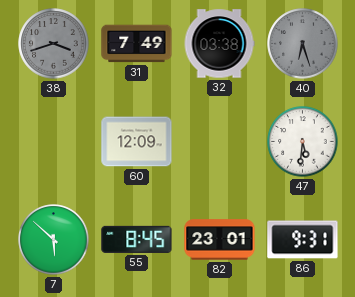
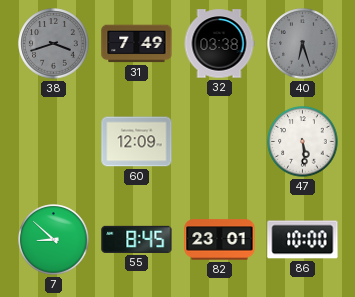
47: 5:31 -> 5:29 (303, 142)
7: 5:52 -> 8:52 (54, 240)
86: 9:31 -> 10:00 (303, 240)
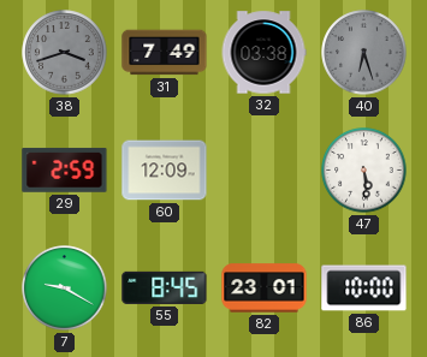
29: none -> 2:59 (65, 169)
7: 8:52 -> 9:20 (65, 288)
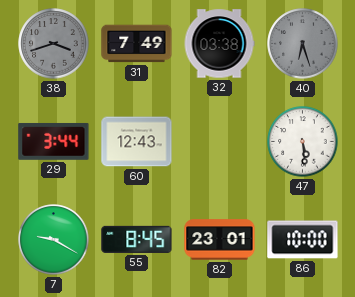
29: 2:59 -> 3:44 (54, 141)
60: 12:09 -> 12:43 (137, 142)
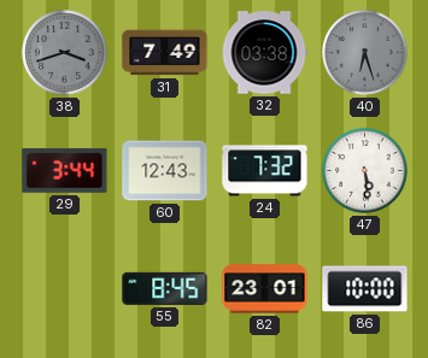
24: none -> 7:32 (265, 171)
7: 9:20 -> none (54, 240)
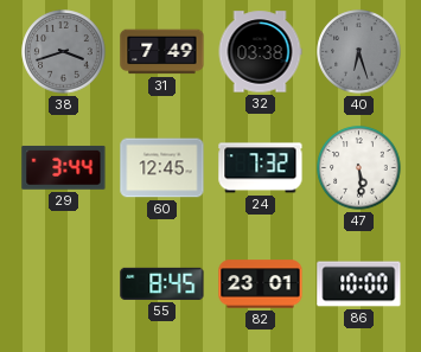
60: 12:43 -> 12:45 (162, 168)
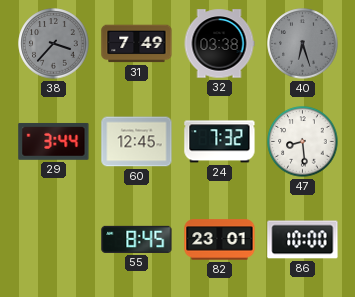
38: 3:42 -> 3:37 (54, 44)
47: 5:29 -> 8:29 (303, 142)
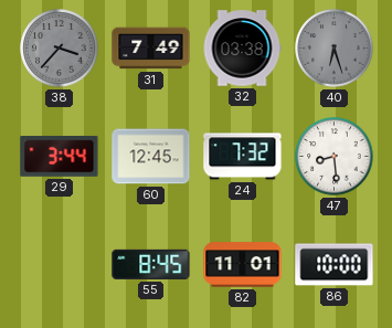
82: 23:01 -> 11:01 (243, 265)
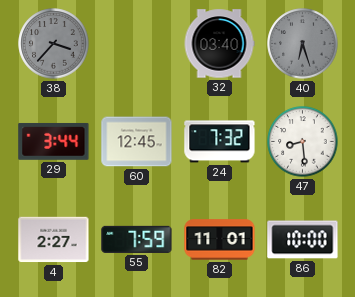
31: 7:49 -> none (151, 49)
32: 03:38 -> 03:40 (219, 44)
4: none -> 2:27 (54, 240)
55: 8:45 -> 7:59 (137, 239)
